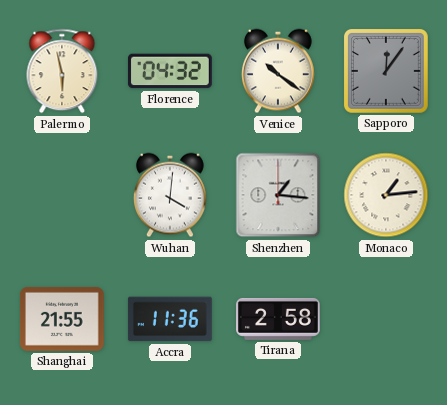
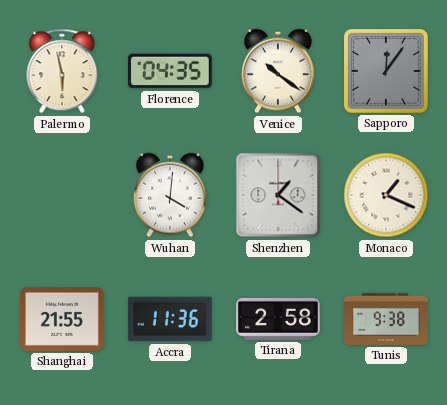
Florence: 04:32 -> 04:35 (170, 71)
Shenzhen: 1:16 -> 1:21 (278, 195)
Monaco: 1:14 -> 1:19 (386, 195)
Tunis: none -> 9:38 (387, 319)
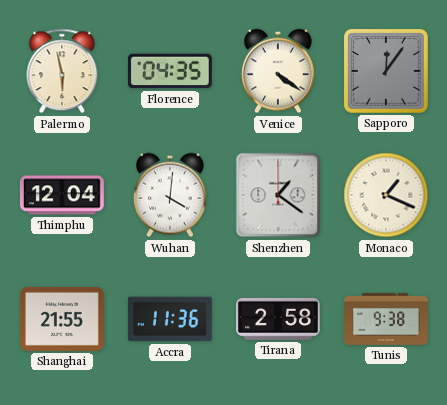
Venice: 10:21 -> 4:21 (278, 71)
Thimphu: none -> 12:04 (62, 195)
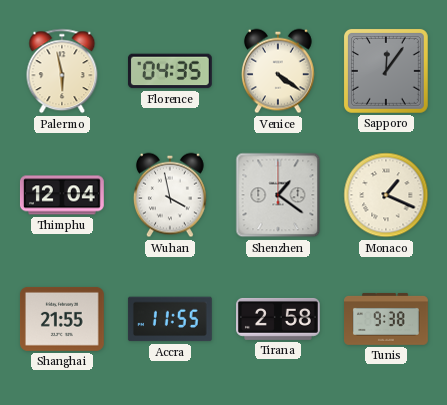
Wuhan: 4:01 -> 3:58 (170, 195)
Accra: 11:36 -> 11:55 (170, 319)
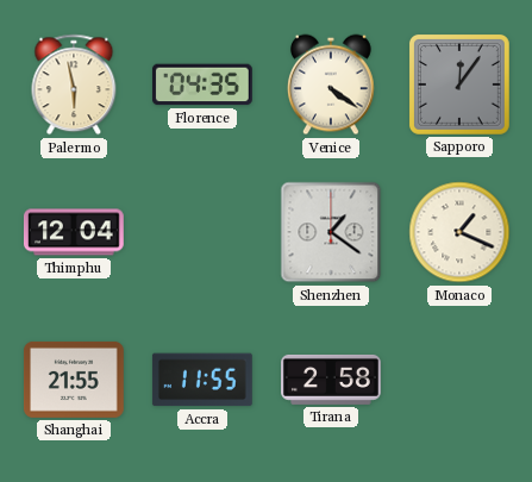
Wuhan: 3:58 -> none (170, 195)
Tunis: 9:38 -> none (387, 319)
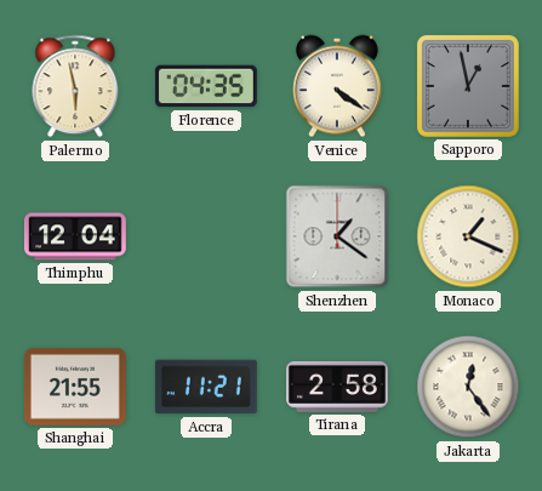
Sapporo: 12:06 -> 12:58 (468, 86)
Accra: 11:55 -> 11:21 (206, 387)
Jakarta: none -> 12:24 (468, 387)
